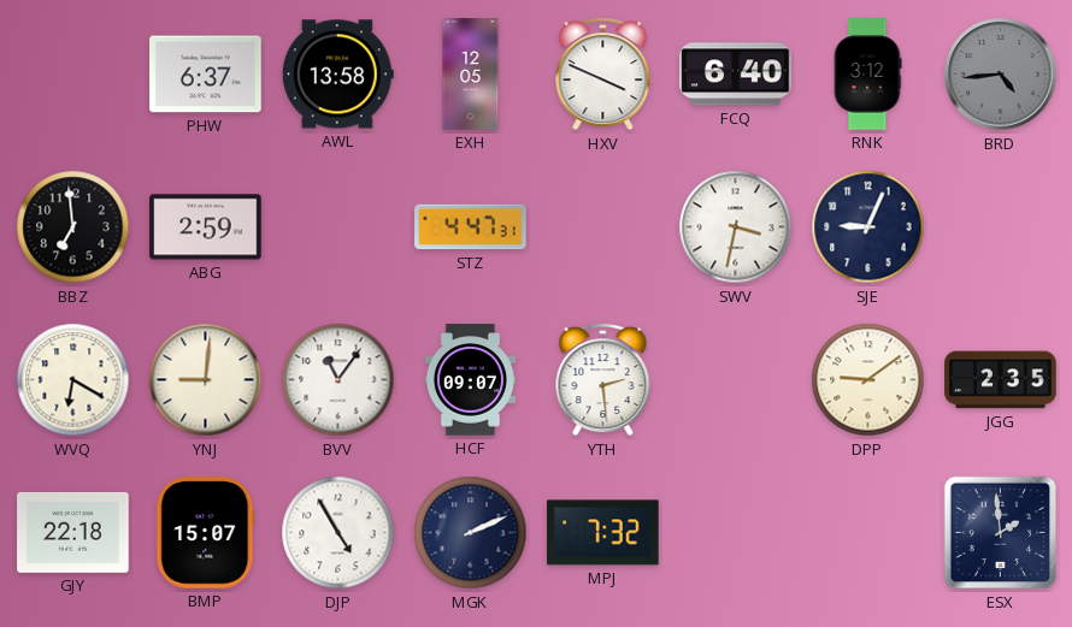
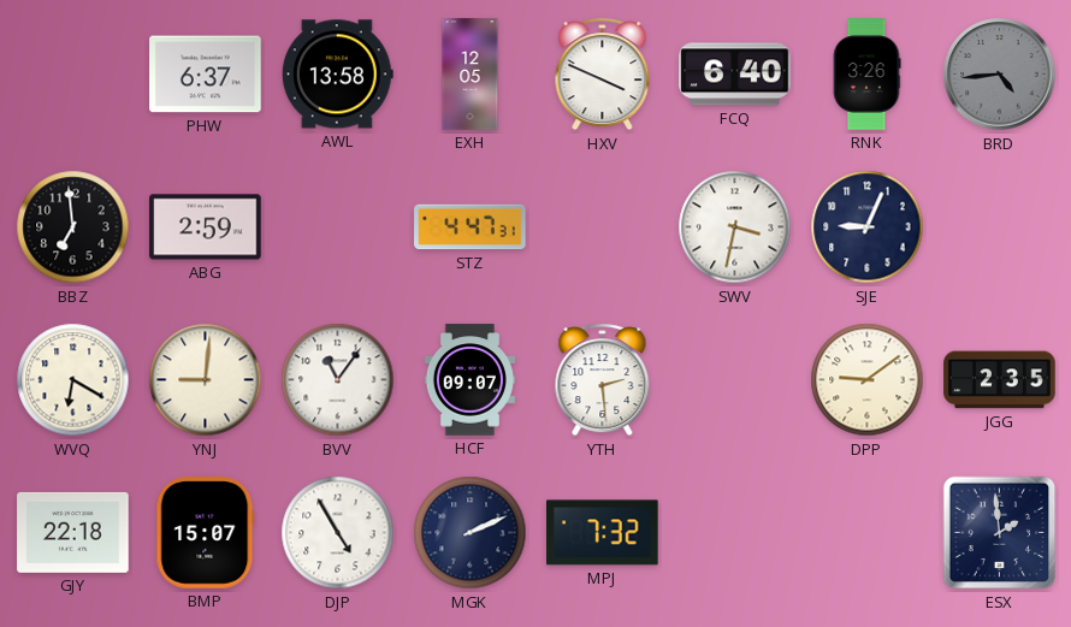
RNK: 3:12 -> 3:26 (866, 75)
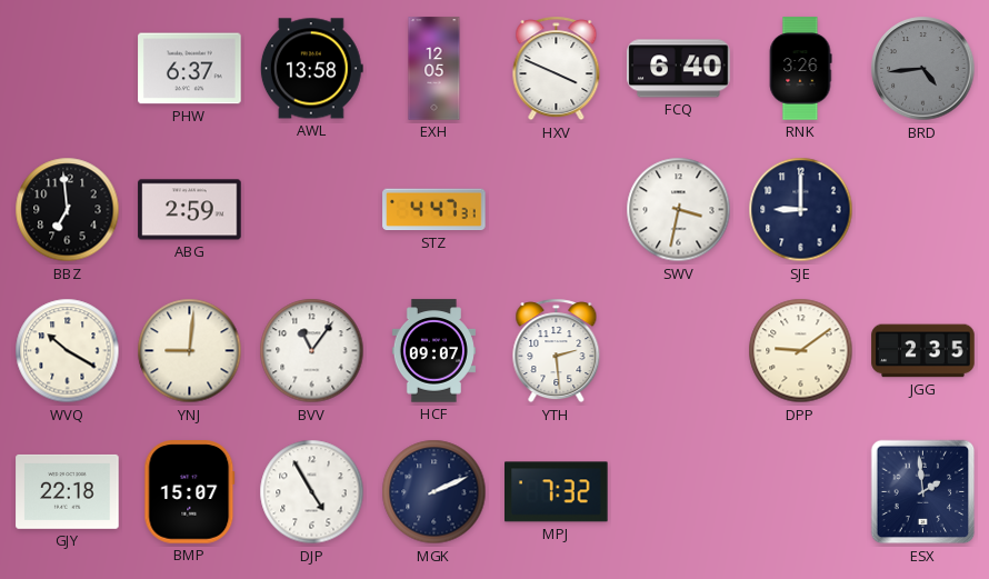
SJE: 9:04 -> 9:00 (801, 210)
WVQ: 6:20 -> 10:20 (68, 351)
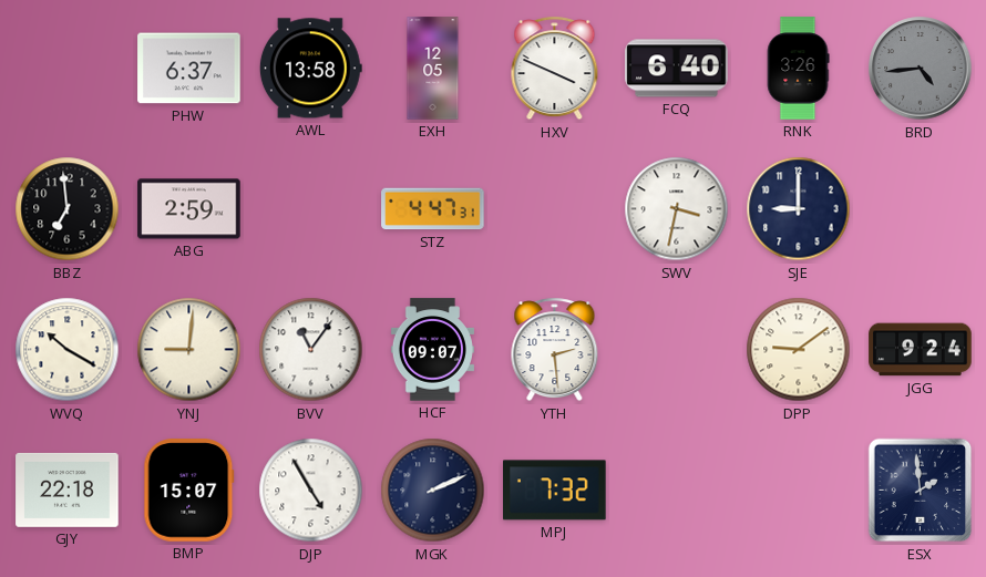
JGG: 2:35 -> 9:24 (921, 350)
